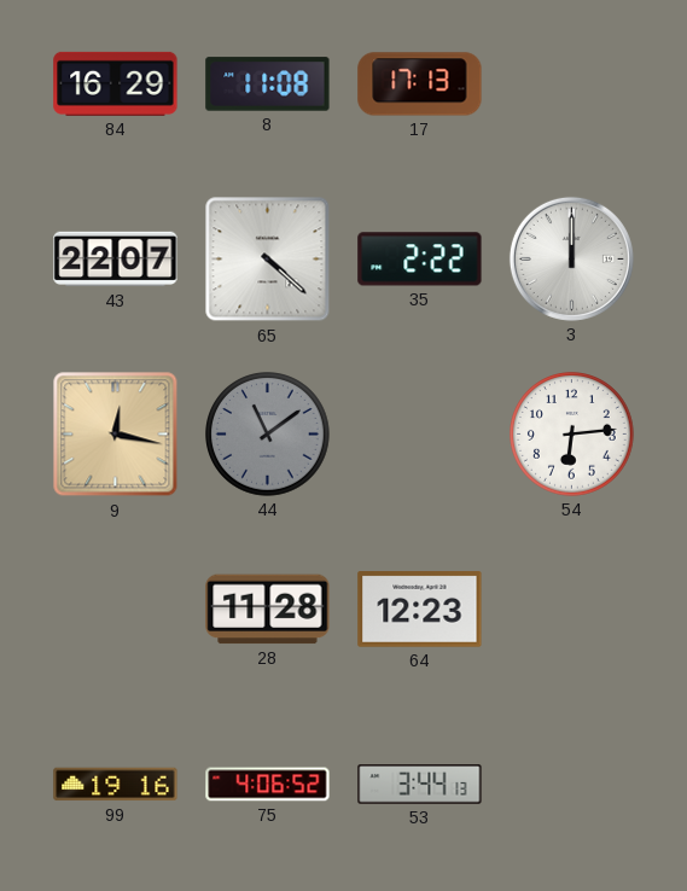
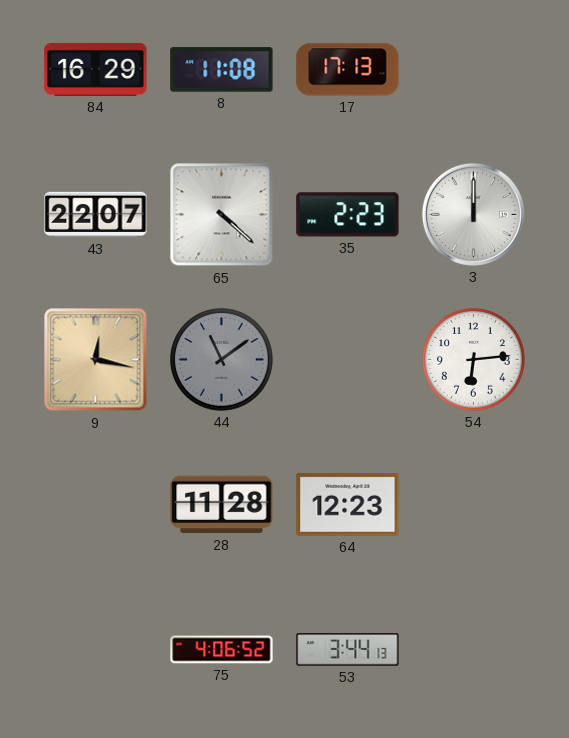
35: 2:22 -> 2:23 (348, 215)
99: 19:16 -> none (116, 785)
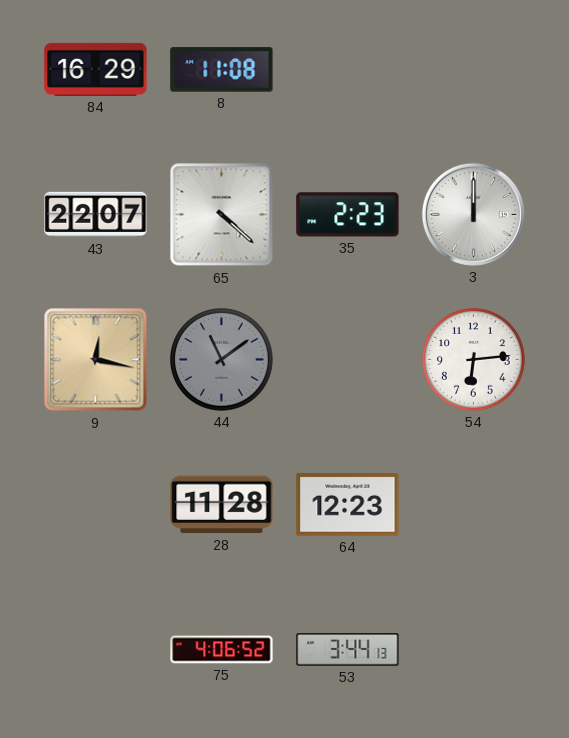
17: 17:13 -> none (348, 70)
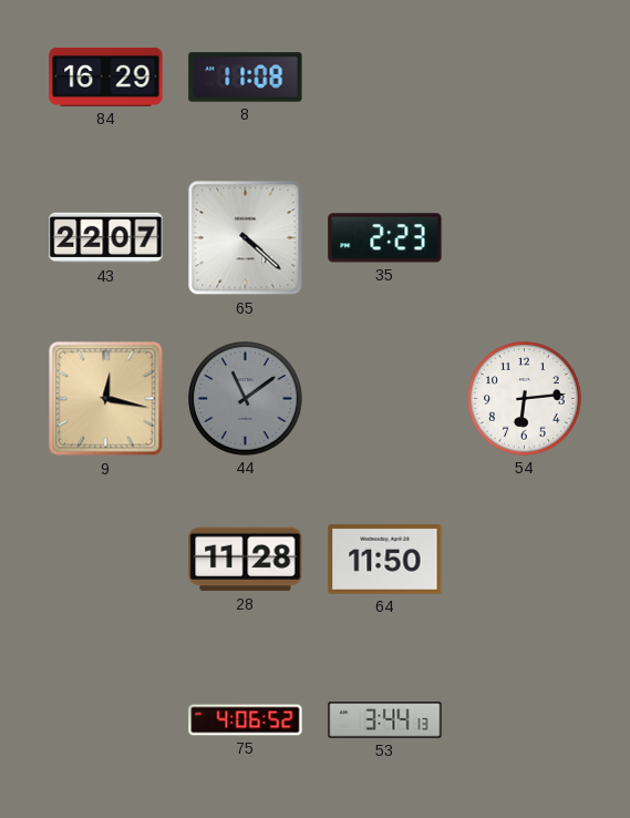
3: 12:00 -> none (473, 214)
64: 12:23 -> 11:50 (385, 560)
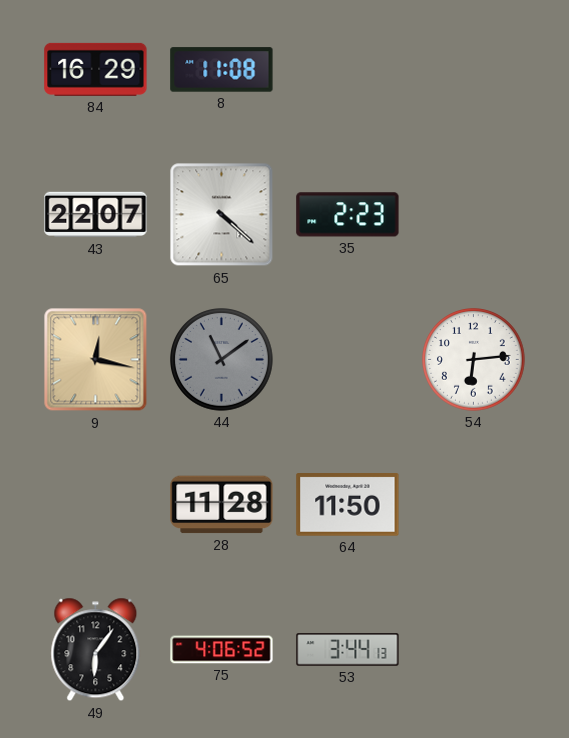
49: none -> 6:06 (96, 650)
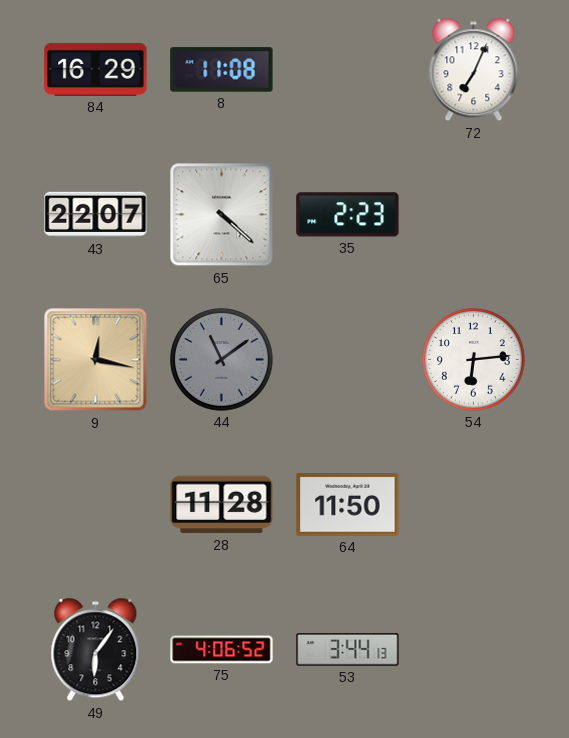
72: none -> 7:04 (474, 70)
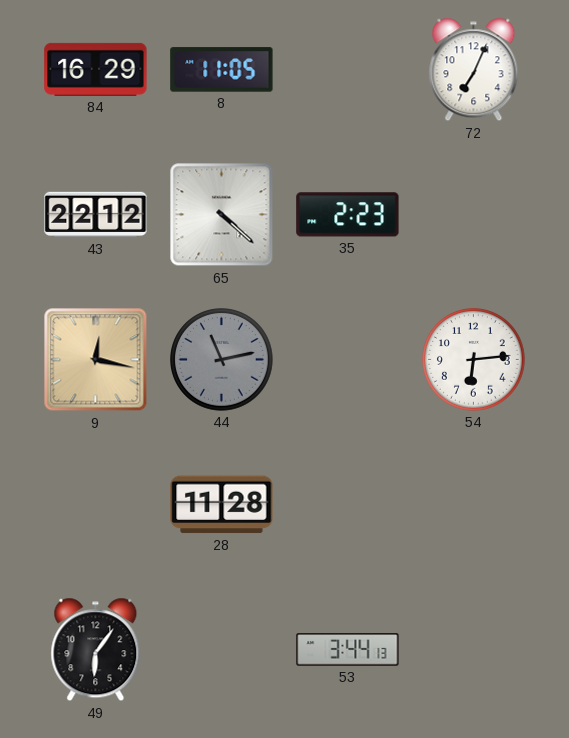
8: 11:08 -> 11:05 (222, 70)
43: 22:07 -> 22:12 (96, 215)
44: 11:09 -> 11:13 (222, 360)
64: 11:50 -> none (348, 505)
75: 4:06 -> none (222, 650)
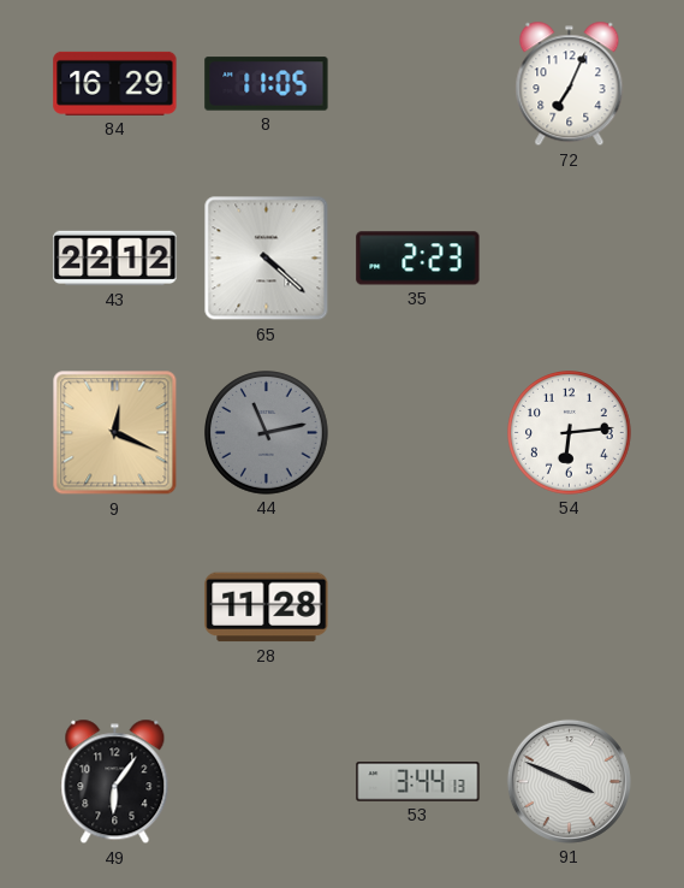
9: 12:17 -> 12:19 (115, 433)
91: none -> 3:49 (569, 781)
